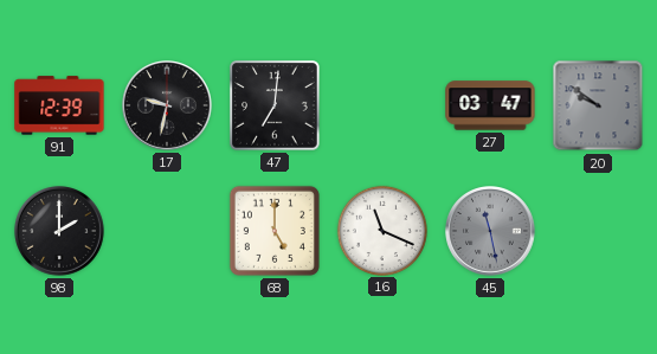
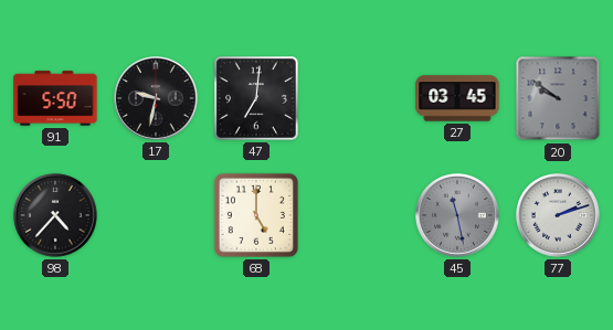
91: 12:39 -> 5:50 (55, 98)
27: 03:47 -> 03:45 (457, 98)
98: 2:00 -> 4:37 (56, 216)
16: 11:19 -> none (381, 230)
77: none -> 2:12 (559, 216)
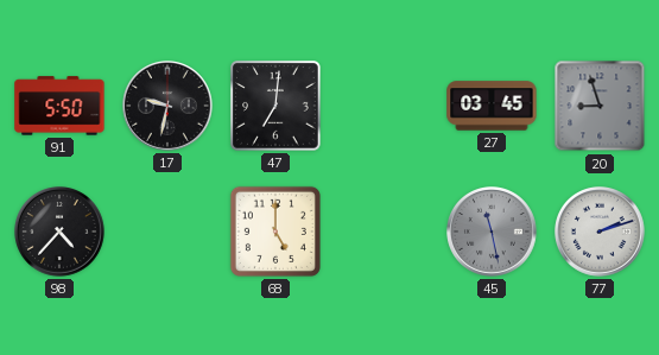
20: 9:51 -> 8:57 (600, 106)
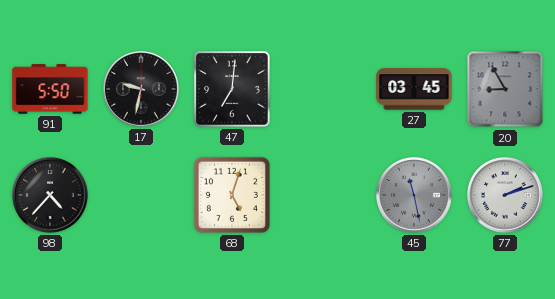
20: 8:57 -> 8:55 (505, 89)
68: 5:00 -> 5:03 (232, 195)
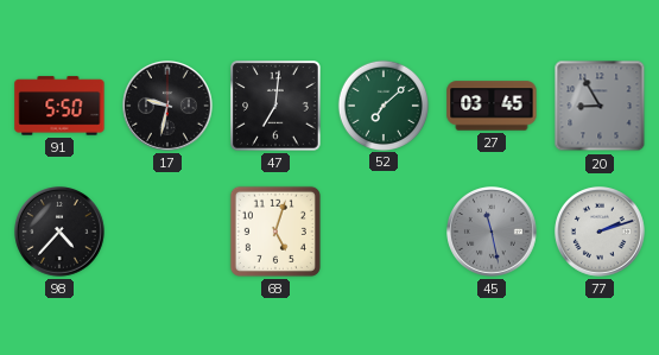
52: none -> 7:08 (382, 104)
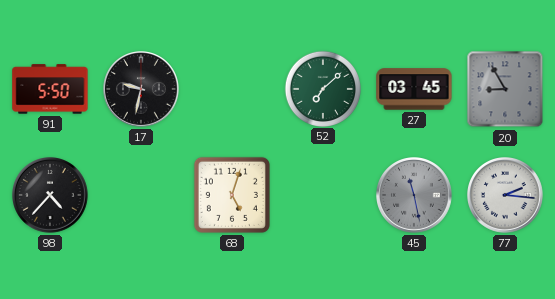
47: 7:01 -> none (275, 106)
77: 2:12 -> 2:16 (506, 196)
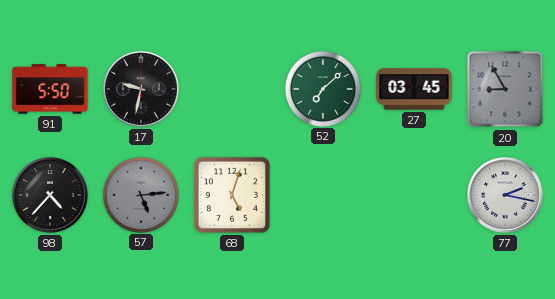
57: none -> 5:14 (140, 194)
45: 11:28 -> none (415, 196)
77: 2:16 -> 2:17 (506, 196)
